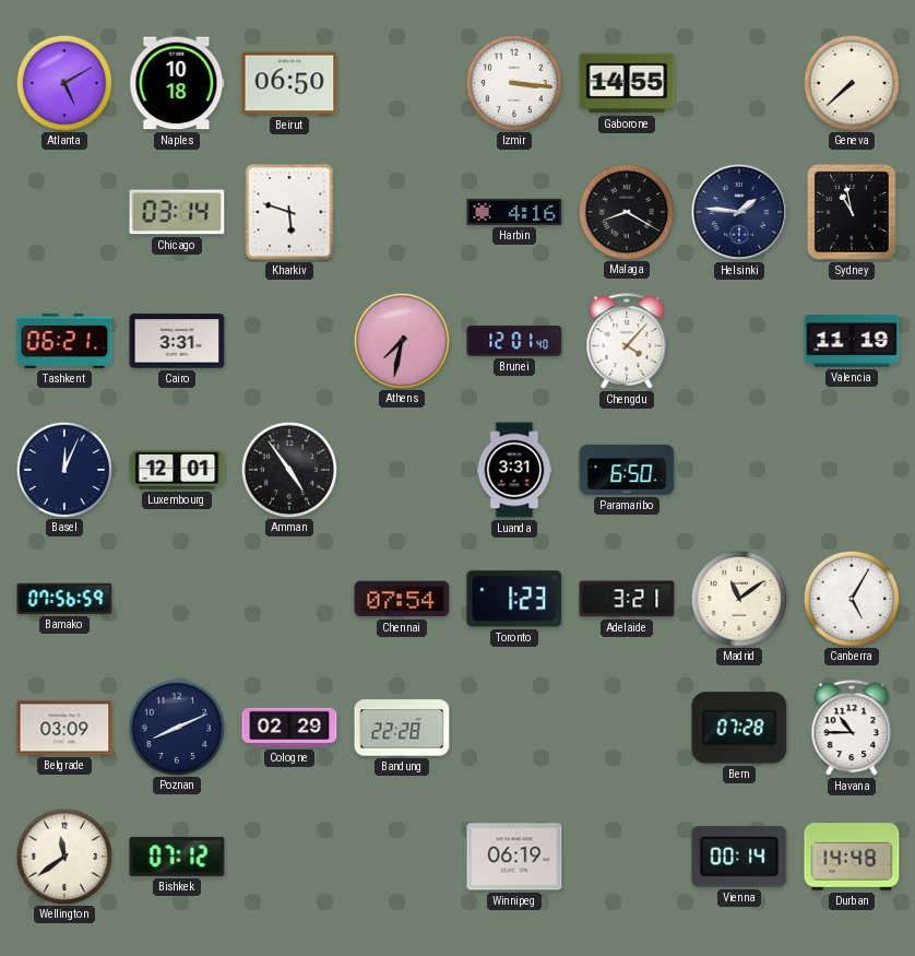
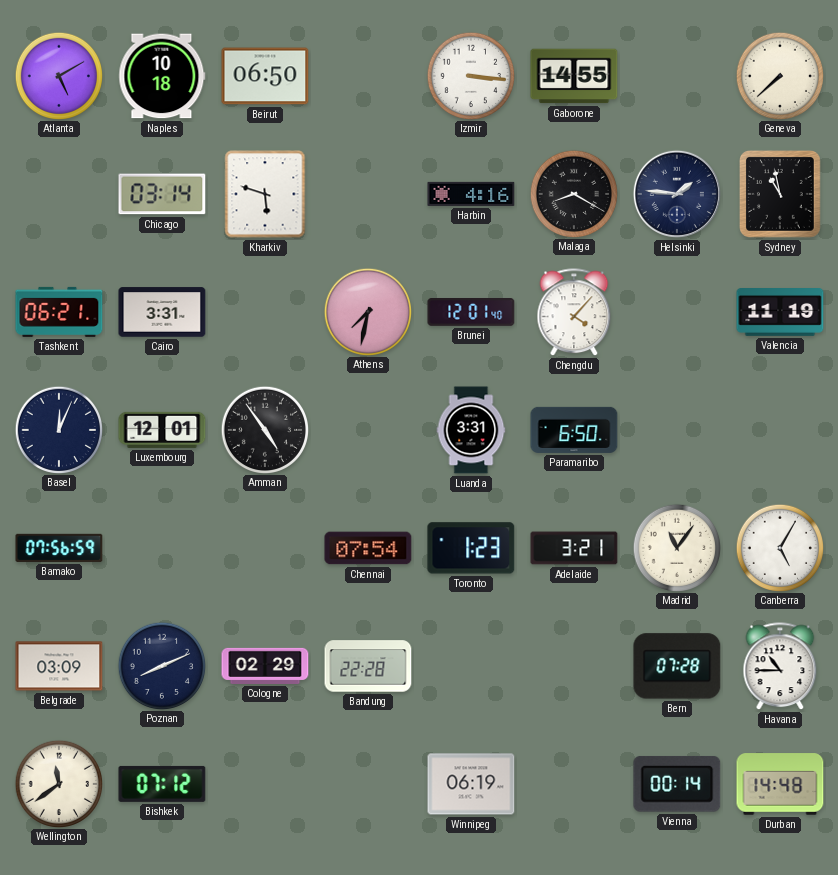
Madrid: 11:09 -> 11:06 (676, 547)
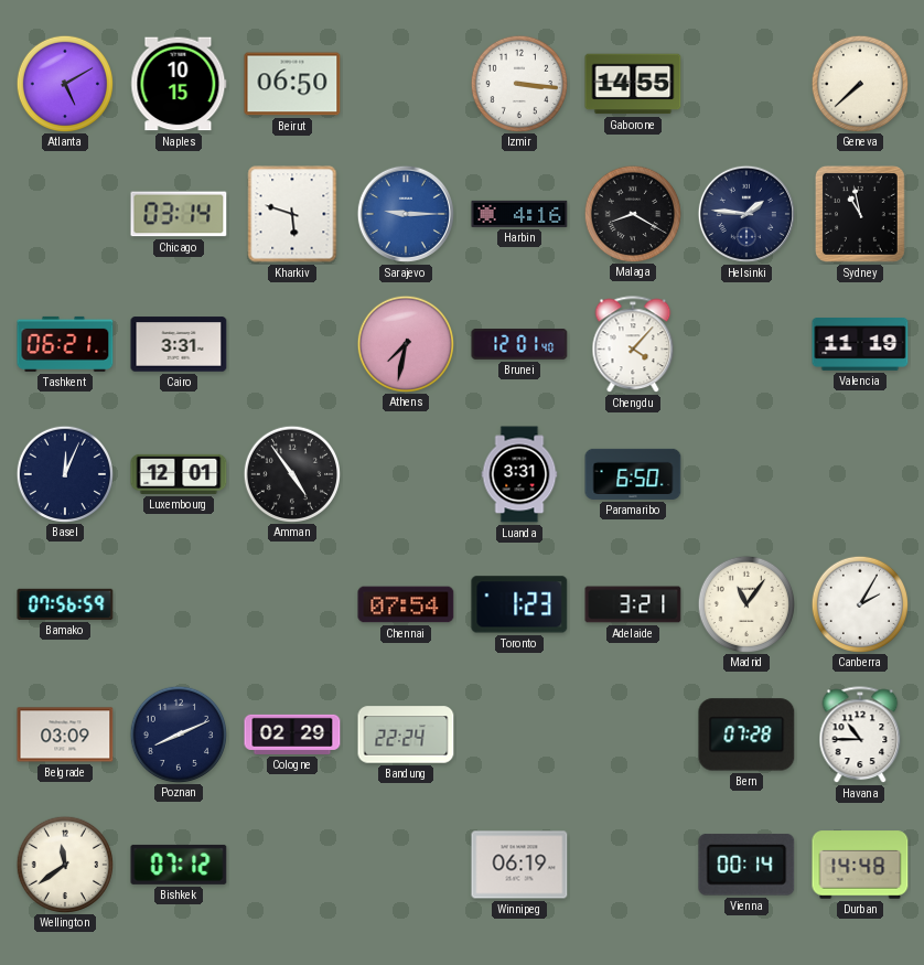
Naples: 10:18 -> 10:15 (179, 84)
Sarajevo: none -> 9:15 (406, 214)
Canberra: 5:05 -> 2:05 (859, 603)
Bandung: 22:28 -> 22:24 (406, 735)
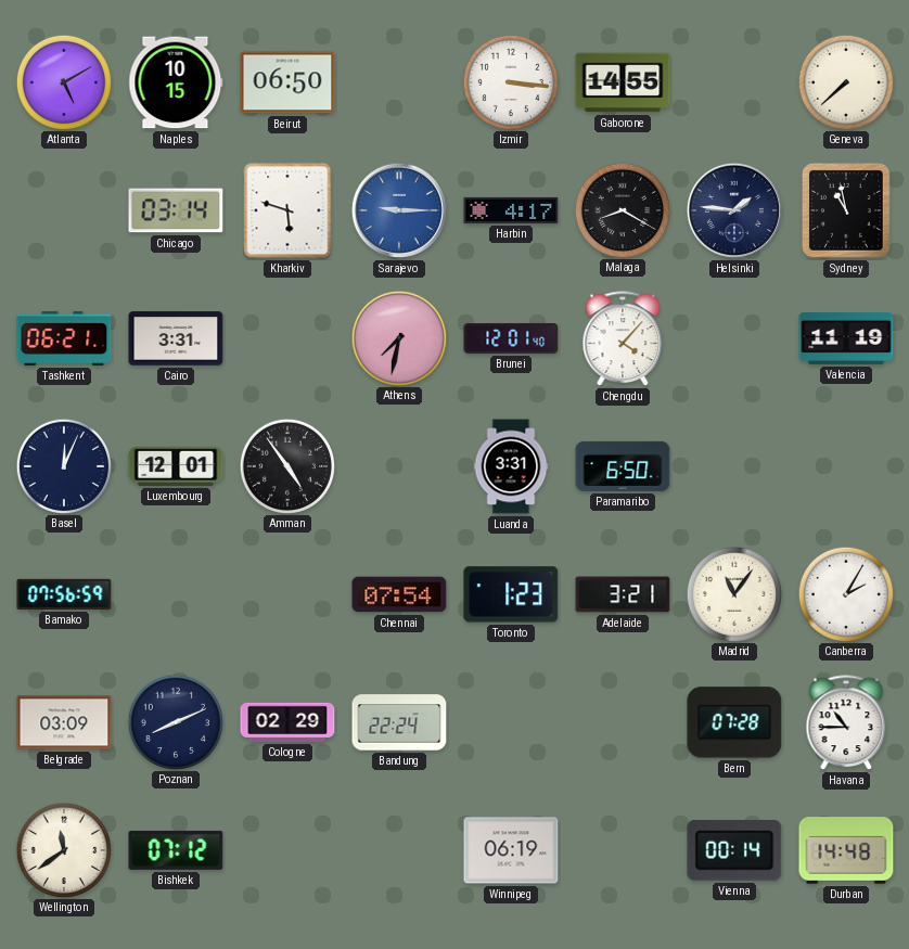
Harbin: 4:16 -> 4:17 (511, 210)
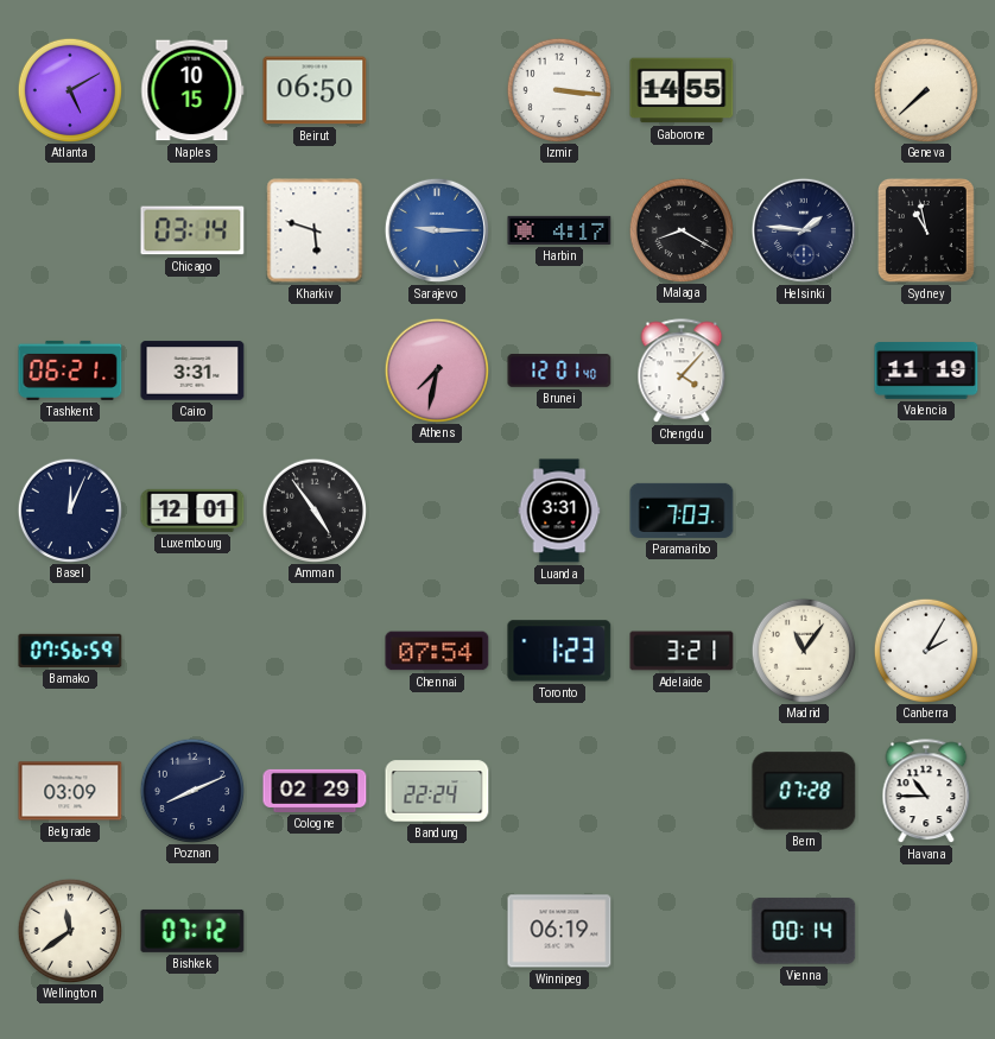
Paramaribo: 6:50 -> 7:03 (682, 511)
Durban: 14:48 -> none (846, 850)
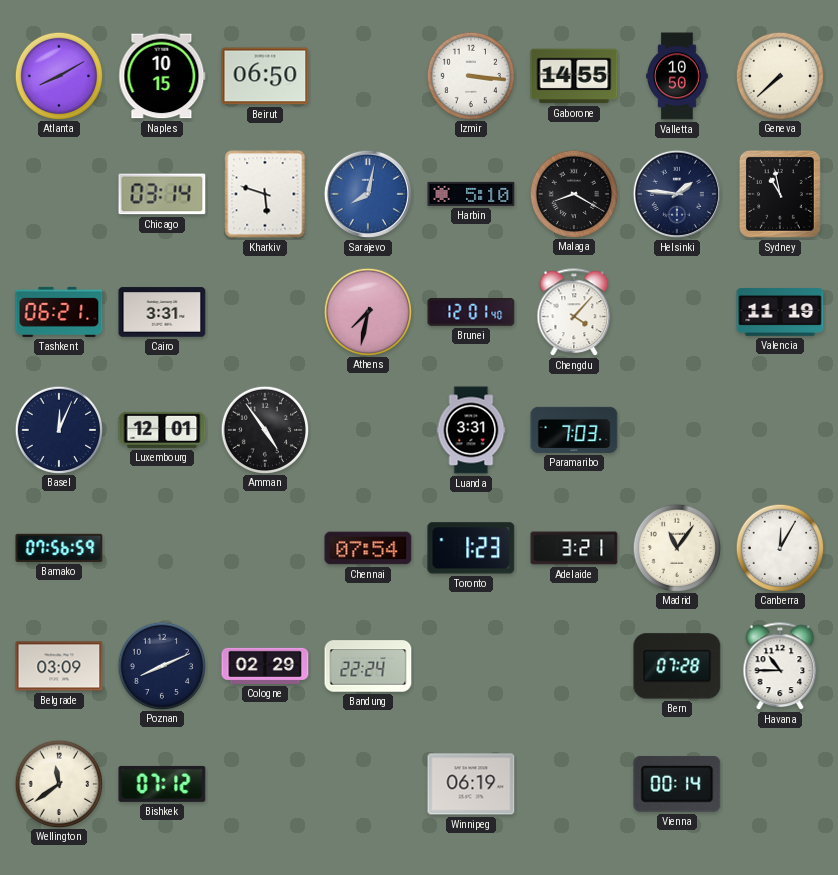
Atlanta: 5:10 -> 8:10 (58, 75)
Valletta: none -> 10:50 (677, 76)
Sarajevo: 9:15 -> 8:02 (368, 194)
Harbin: 4:17 -> 5:10 (471, 194)
Canberra: 2:05 -> 12:05 (779, 547)
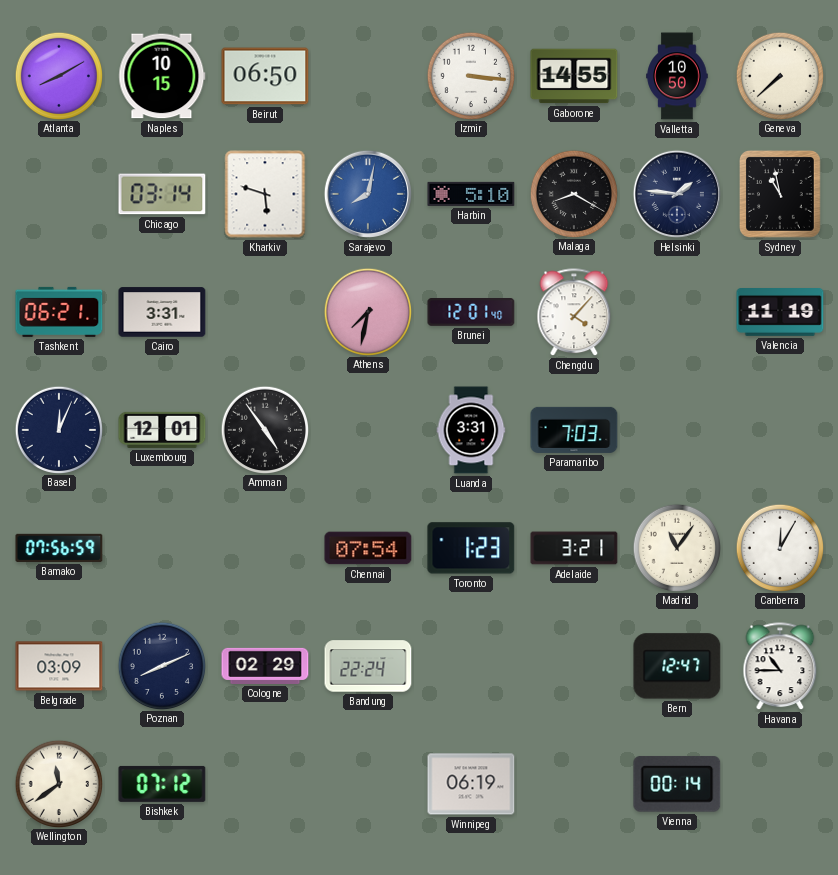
Bern: 07:28 -> 12:47 (677, 666)
